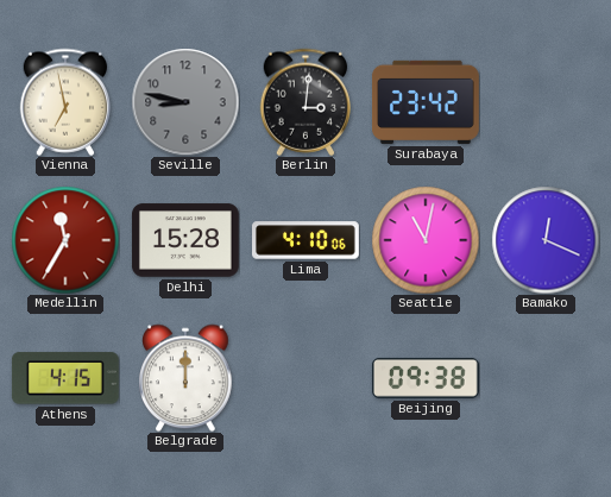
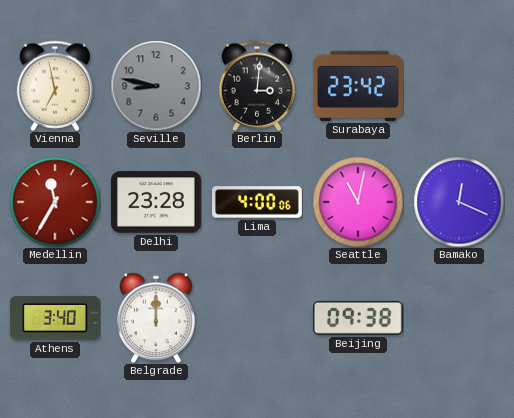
Delhi: 15:28 -> 23:28 (156, 202)
Lima: 4:10 -> 4:00 (258, 202)
Athens: 4:15 -> 3:40 (55, 318)
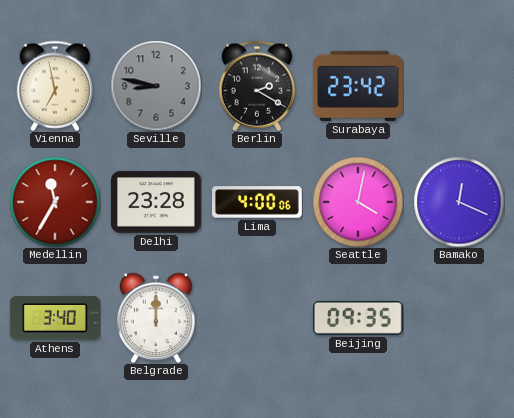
Berlin: 3:01 -> 2:20 (257, 86)
Seattle: 11:02 -> 4:02 (358, 202)
Beijing: 09:38 -> 09:35 (358, 318)
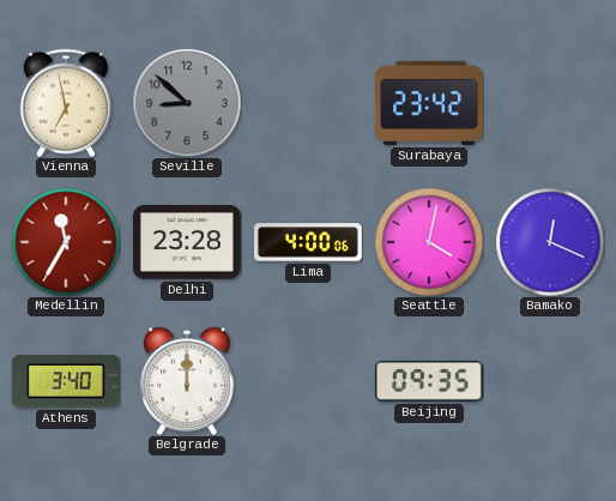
Seville: 8:47 -> 8:52 (187, 103)
Berlin: 2:20 -> none (257, 86)
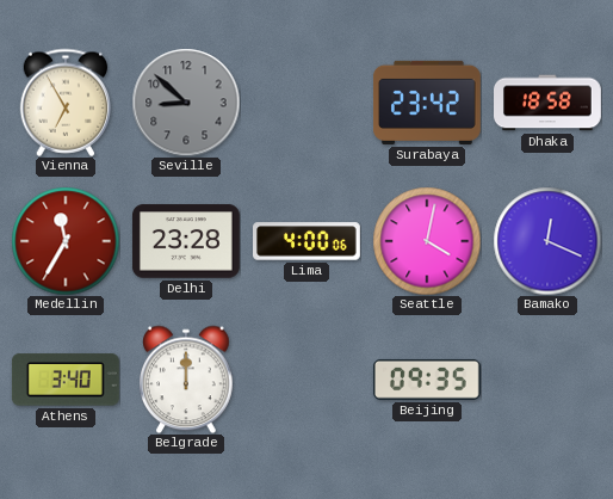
Vienna: 6:58 -> 6:55 (66, 103)
Dhaka: none -> 18:58 (549, 103)
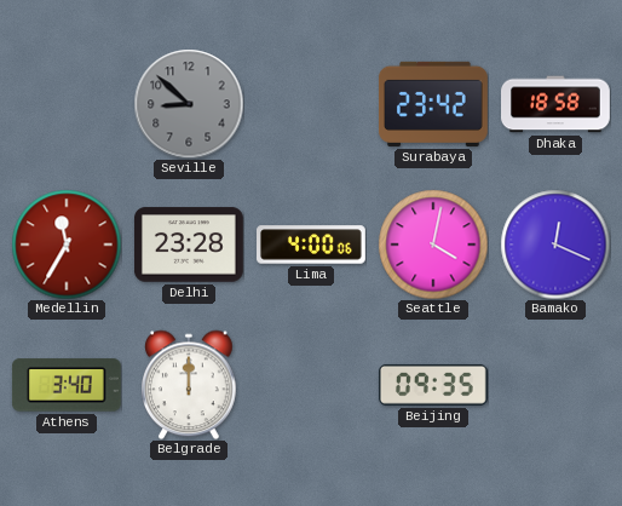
Vienna: 6:55 -> none (66, 103)
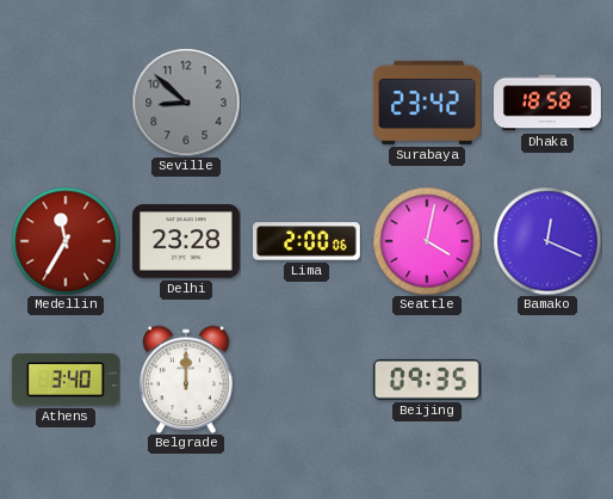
Lima: 4:00 -> 2:00 (308, 241)
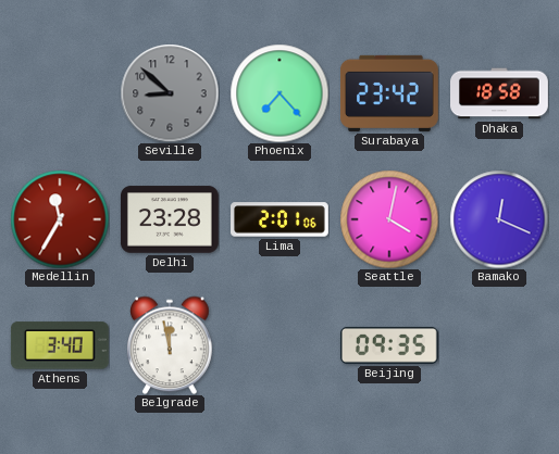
Phoenix: none -> 7:23 (279, 93)
Lima: 2:00 -> 2:01 (281, 219)
Belgrade: 12:00 -> 11:58 (171, 345)
